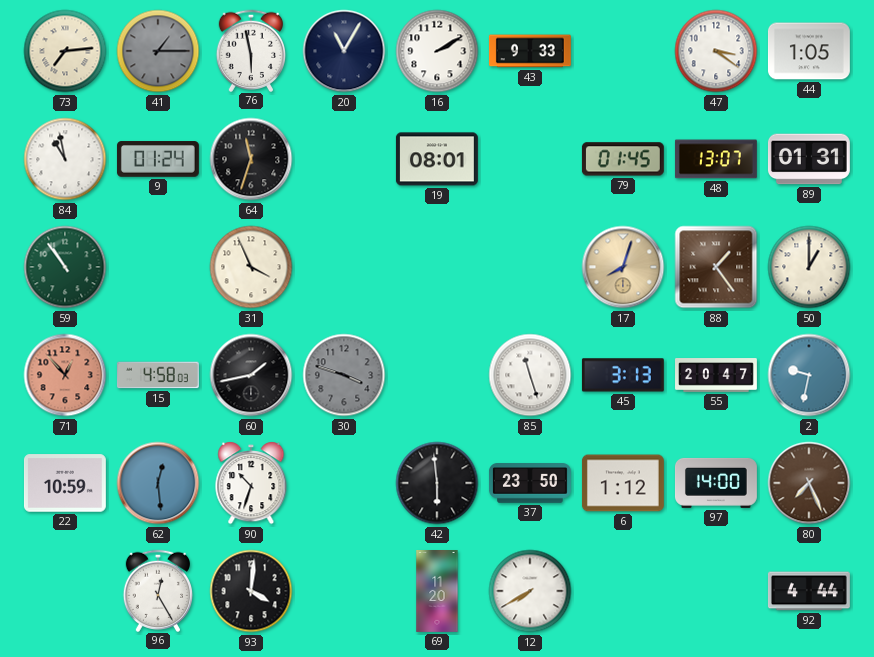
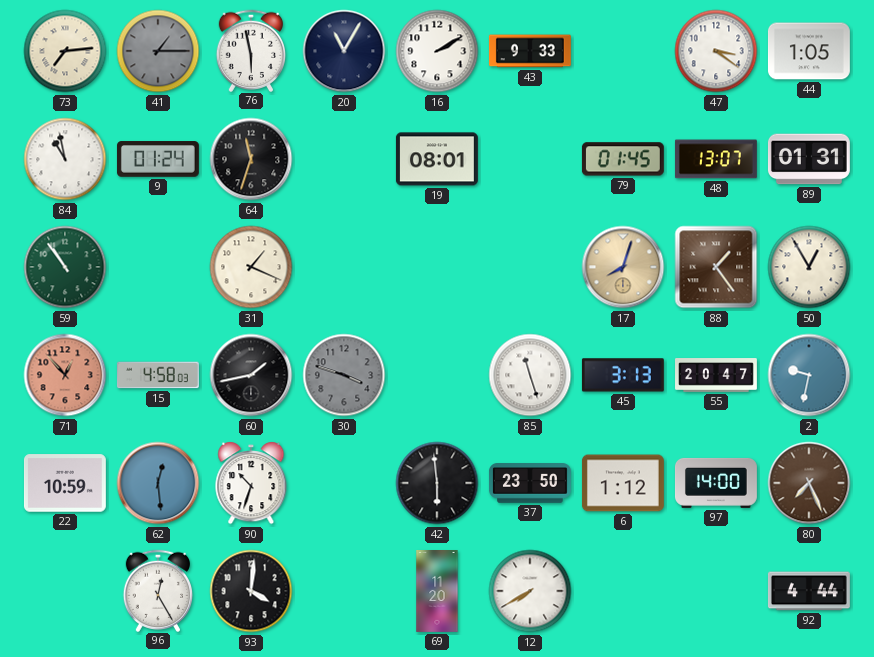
31: 3:56 -> 1:19 (251, 267)
50: 1:00 -> 12:55 (809, 267)
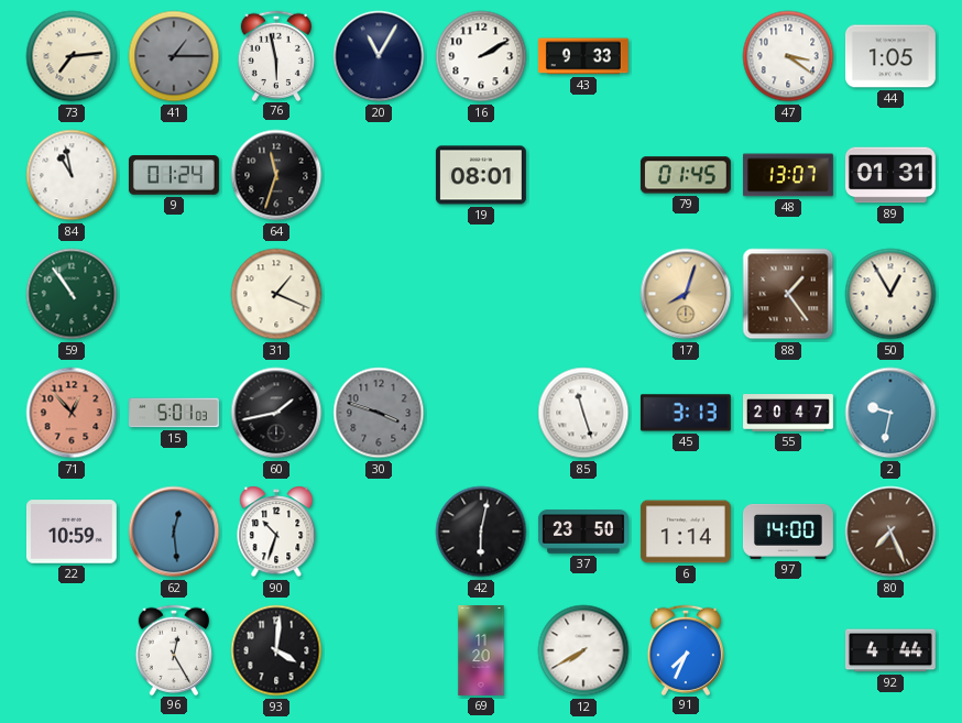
15: 4:58 -> 5:01 (174, 413)
42: 5:59 -> 6:02 (481, 532)
6: 1:12 -> 1:14 (686, 532)
91: none -> 7:34 (685, 649)
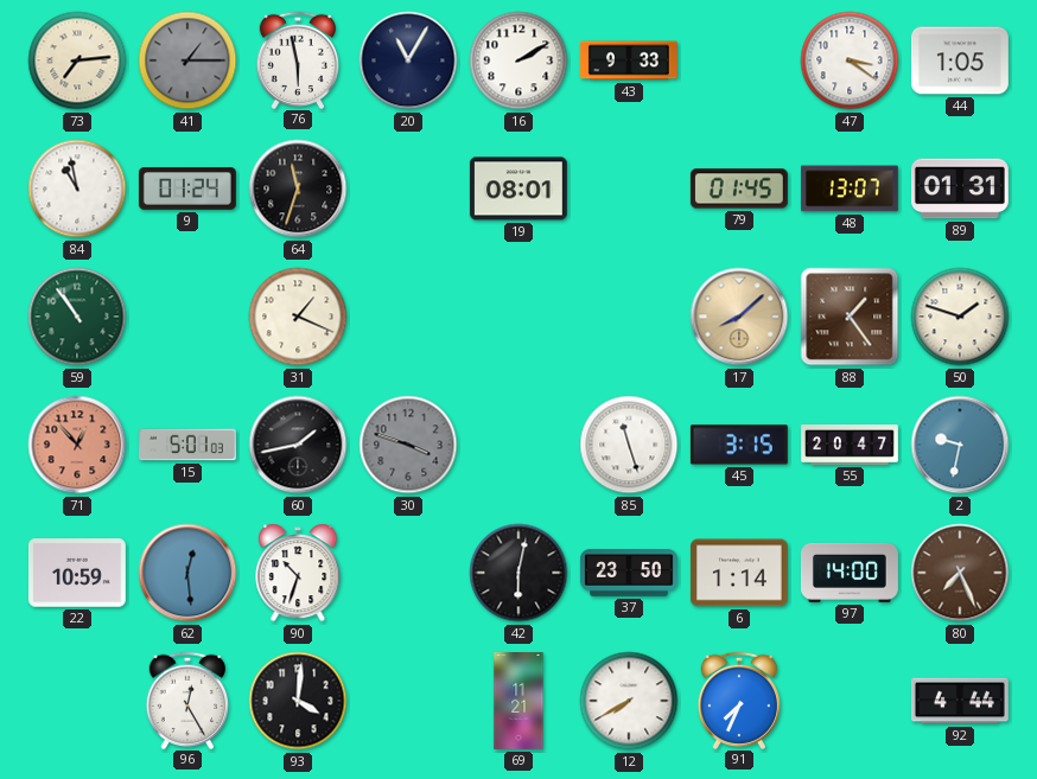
17: 8:03 -> 8:08 (739, 317)
50: 12:55 -> 1:48 (960, 317)
45: 3:13 -> 3:15 (739, 445)
69: 11:20 -> 11:21 (518, 702)
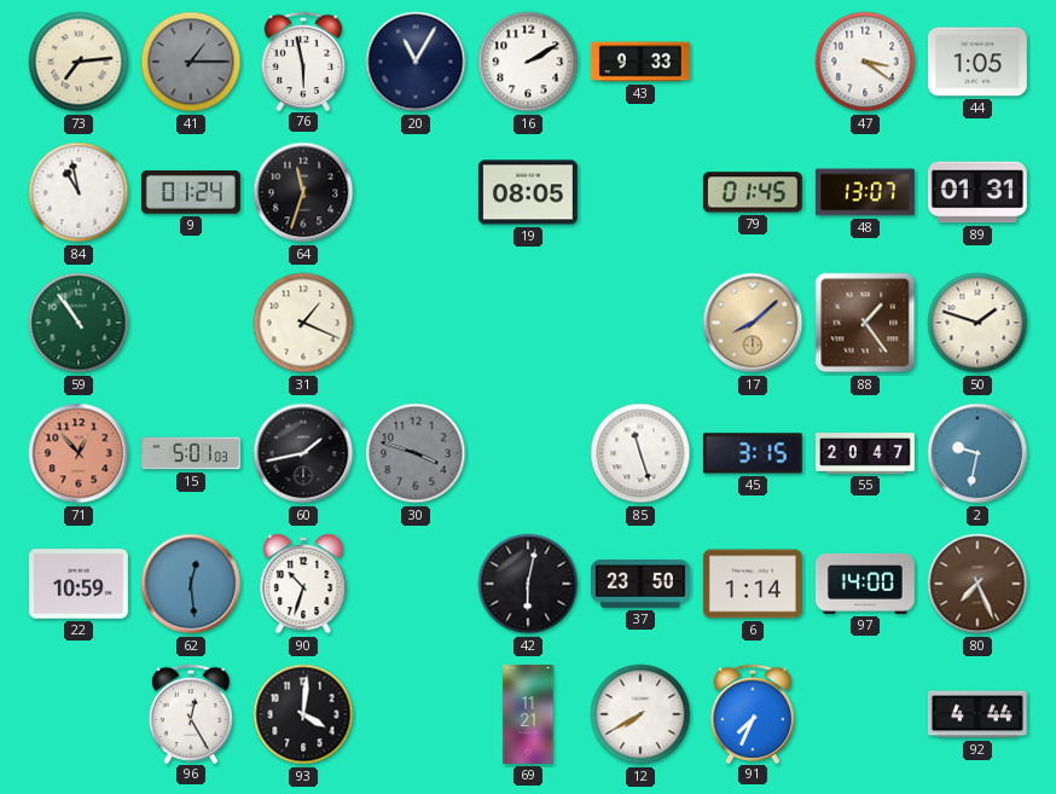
19: 08:01 -> 08:05 (528, 192)
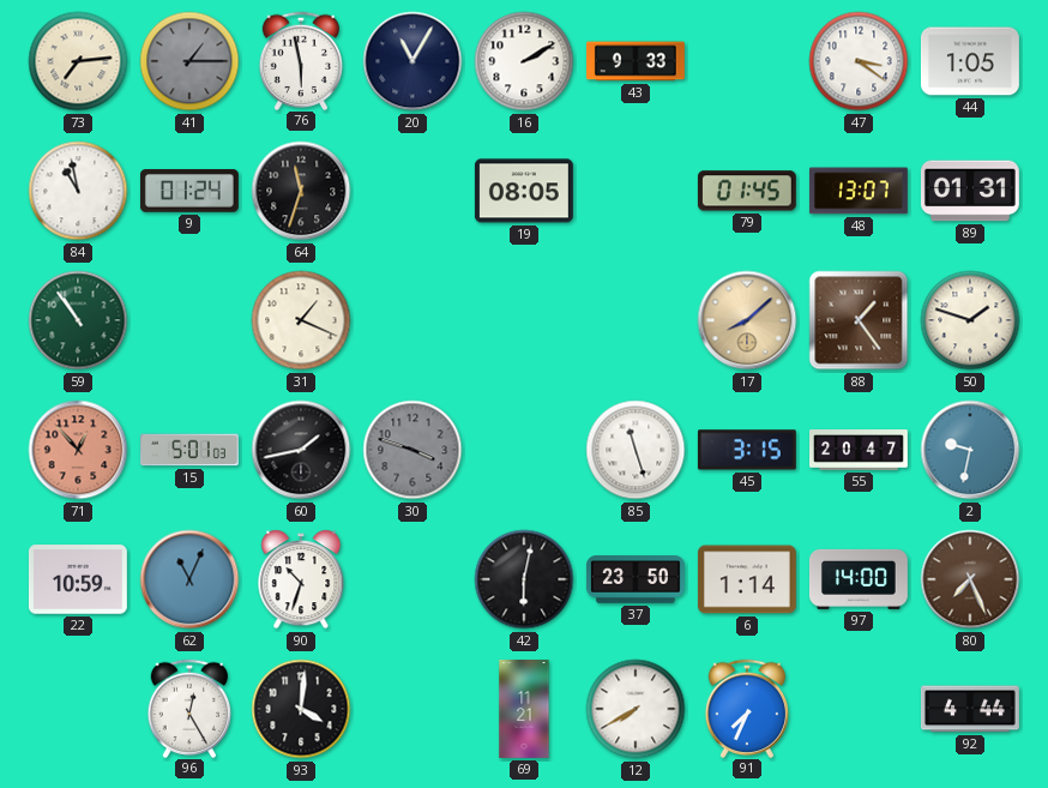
62: 12:29 -> 11:04 (189, 579)
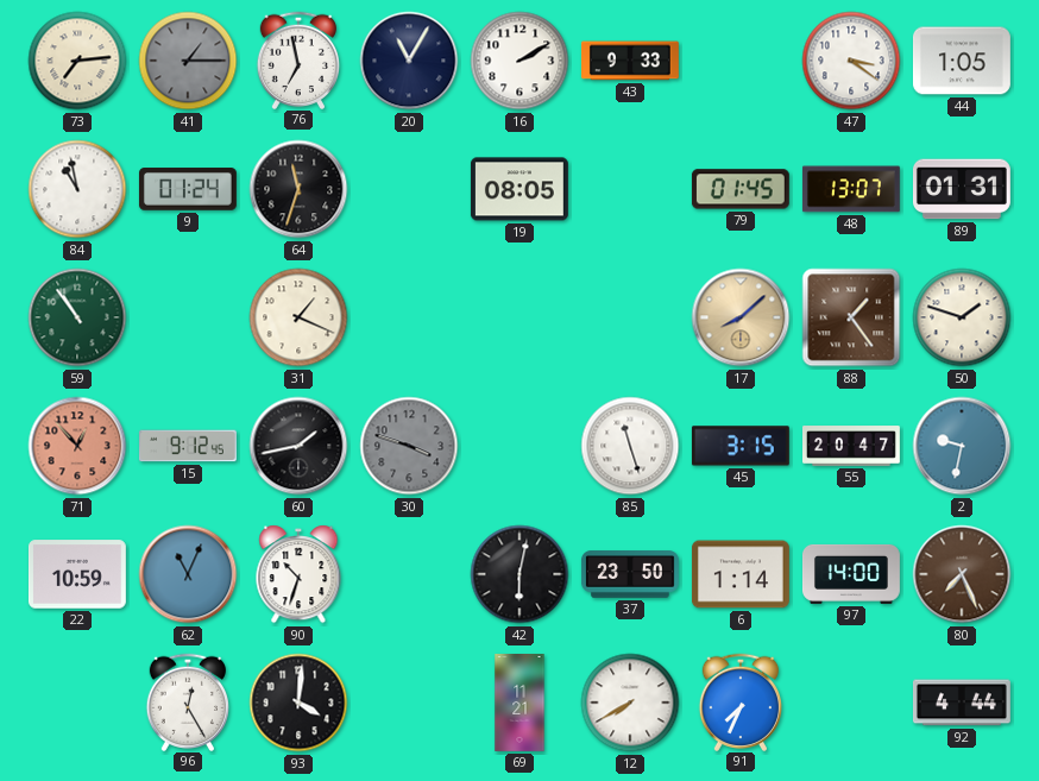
76: 5:58 -> 6:58 (297, 59)
15: 5:01 -> 9:12 (188, 446)
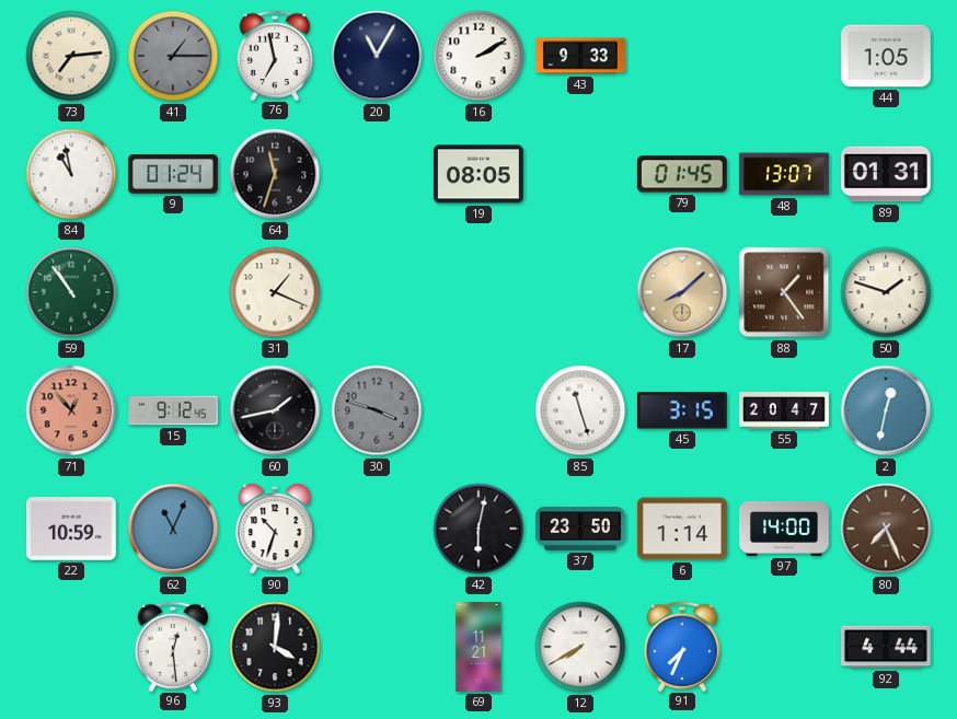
47: 3:21 -> none (851, 61)
2: 9:32 -> 12:32 (886, 410)
96: 12:25 -> 12:29 (172, 646)
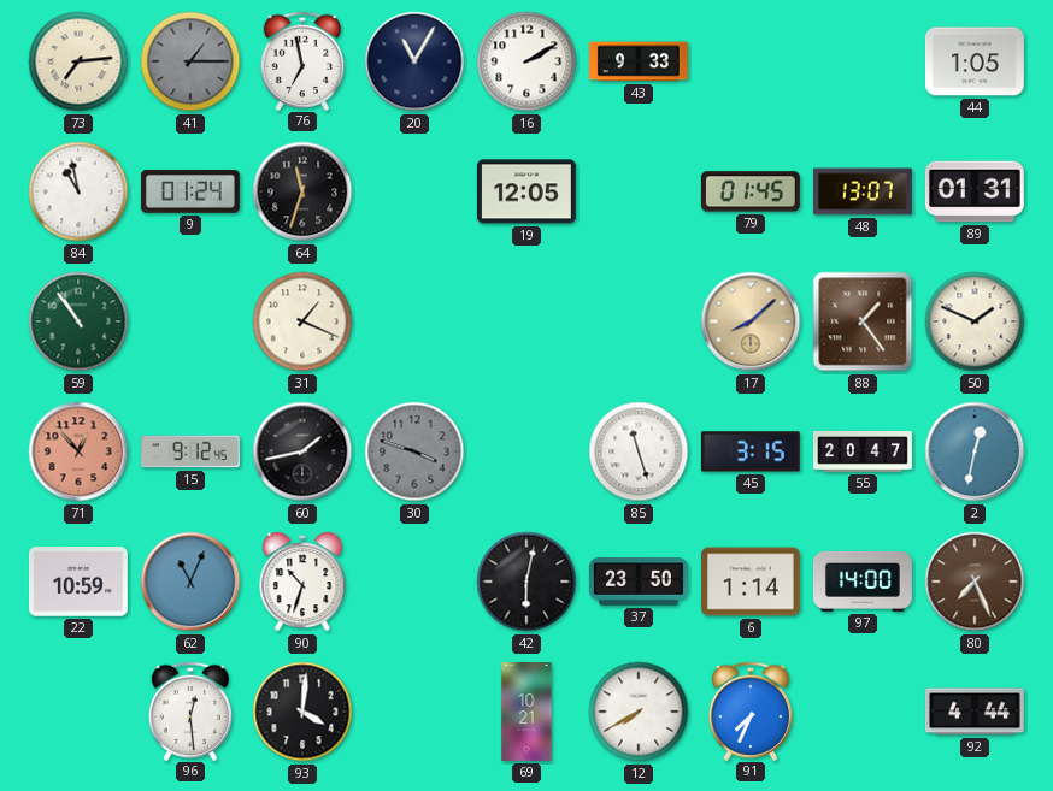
19: 08:05 -> 12:05 (526, 191)
50: 1:48 -> 1:49 (975, 321)
69: 11:21 -> 10:21 (526, 713)
